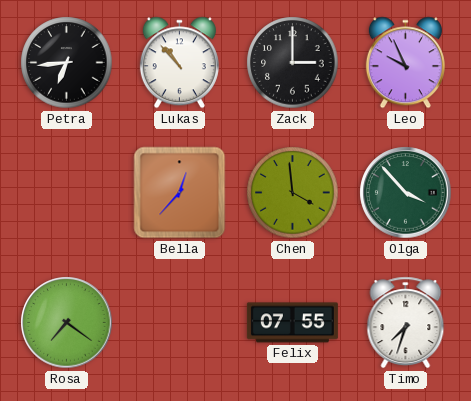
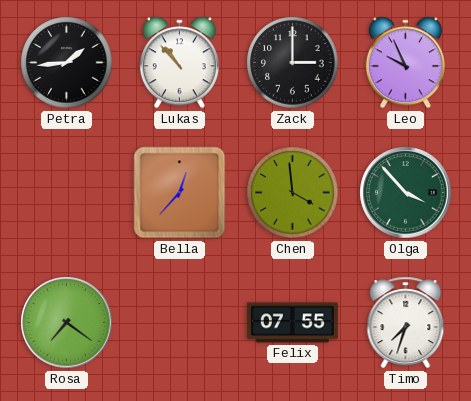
Petra: 6:44 -> 1:44 (67, 63)
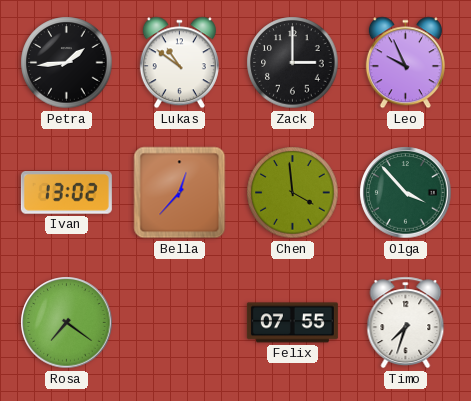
Lukas: 10:53 -> 10:51 (179, 63)
Ivan: none -> 13:02 (66, 193)
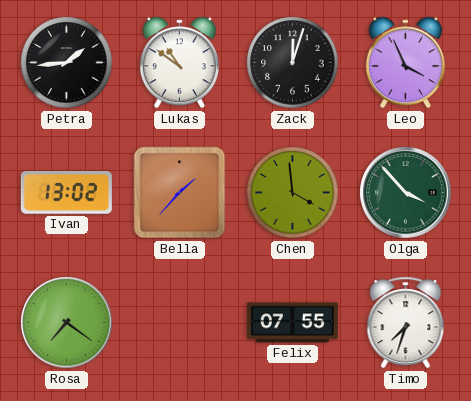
Zack: 3:00 -> 12:03 (293, 63)
Leo: 9:56 -> 3:56 (405, 63)
Bella: 12:37 -> 1:37 (180, 193)
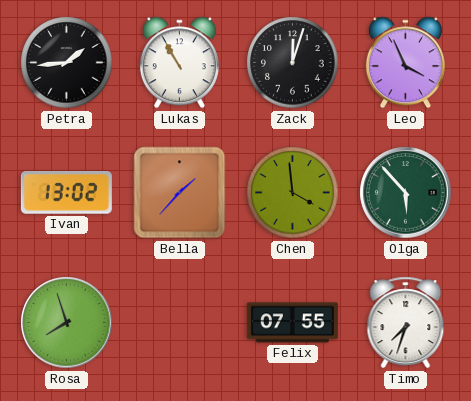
Lukas: 10:51 -> 10:55 (179, 63)
Olga: 3:53 -> 5:53 (406, 193)
Rosa: 7:21 -> 7:57 (67, 323)
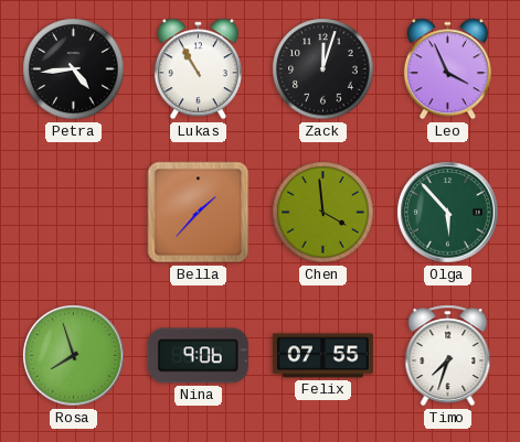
Petra: 1:44 -> 4:44 (74, 69)
Ivan: 13:02 -> none (66, 193)
Nina: none -> 9:06 (198, 356)
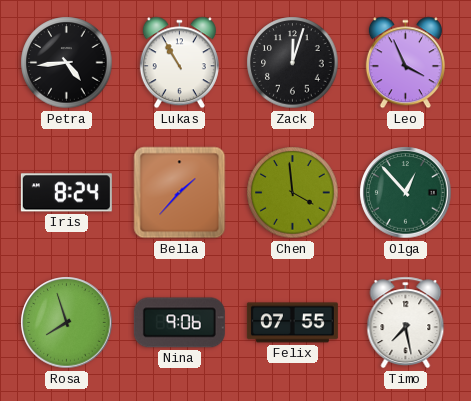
Iris: none -> 8:24 (66, 193)
Olga: 5:53 -> 12:53 (406, 193)
Timo: 7:33 -> 7:28 (406, 323)
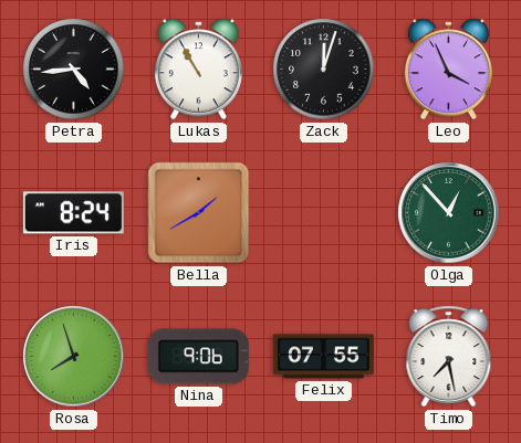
Bella: 1:37 -> 1:40 (199, 213)
Chen: 3:59 -> none (293, 193)
